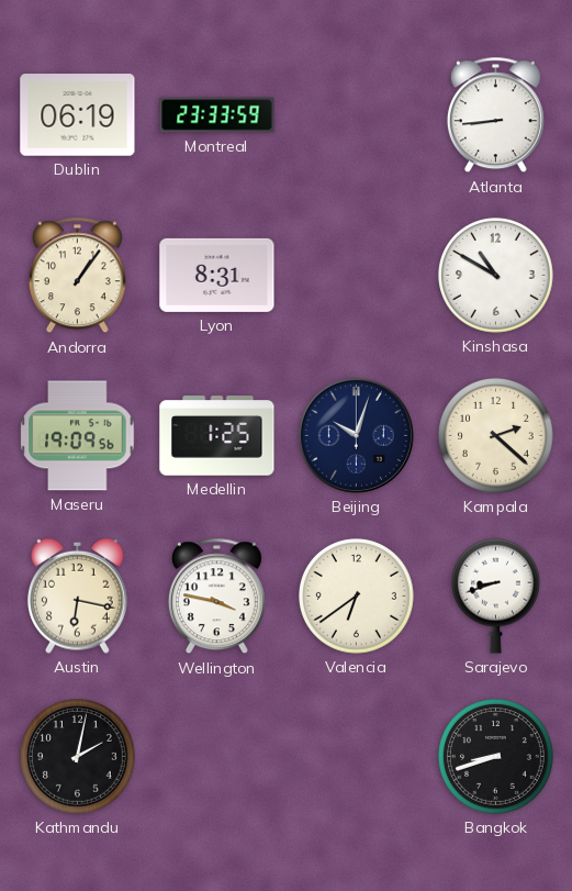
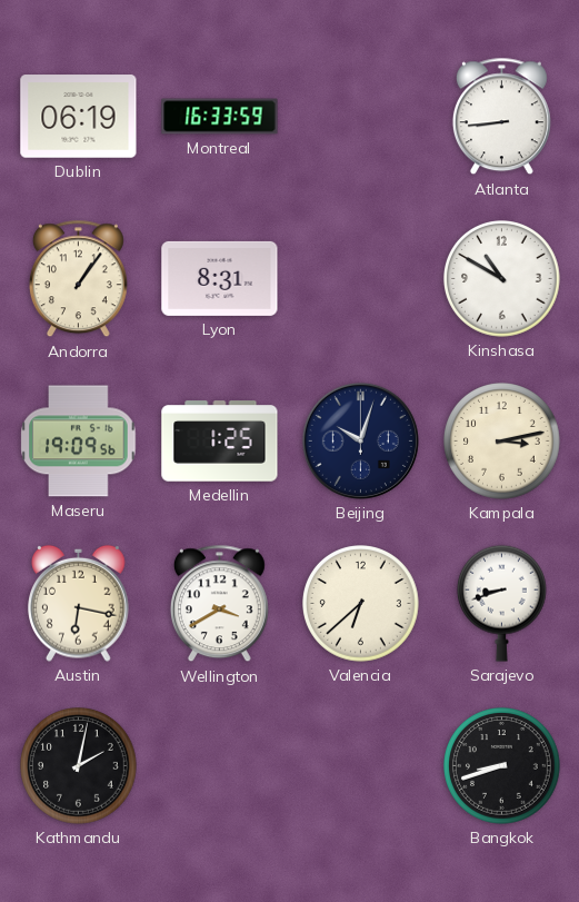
Montreal: 23:33 -> 16:33 (220, 117)
Kampala: 2:22 -> 3:13 (502, 442)
Wellington: 3:47 -> 3:40 (219, 604)
Valencia: 6:39 -> 6:38 (361, 604)
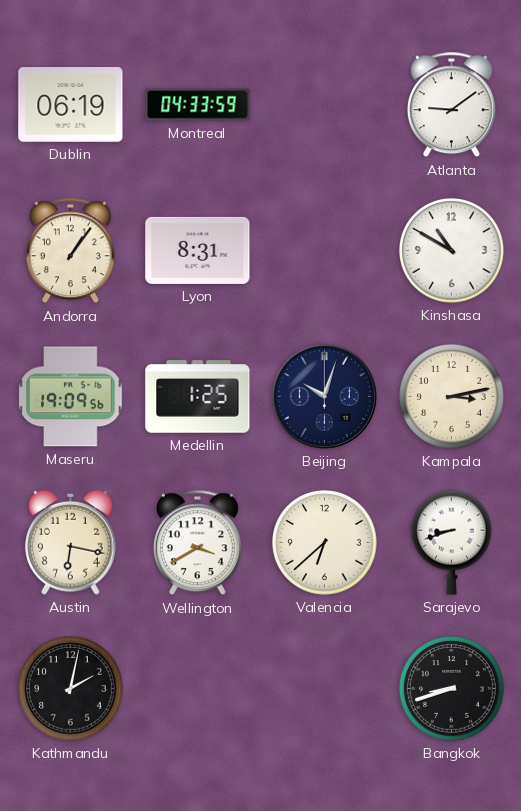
Montreal: 16:33 -> 04:33 (198, 105)
Atlanta: 8:44 -> 9:09 (451, 105)
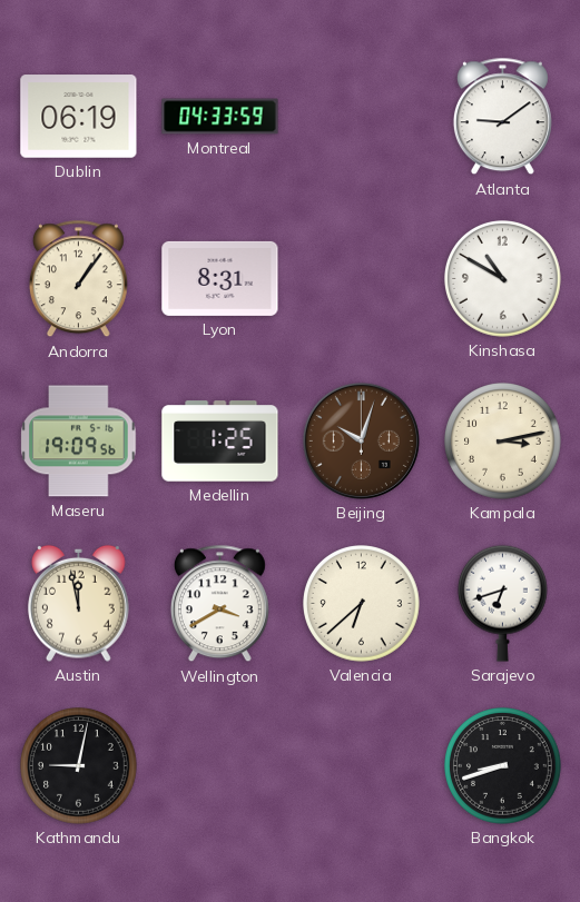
Beijing dial: navy -> brown (361, 440)
Austin: 6:17 -> 11:58 (79, 603)
Sarajevo: 8:42 -> 6:42 (502, 603)
Kathmandu: 2:02 -> 9:02 (79, 766)
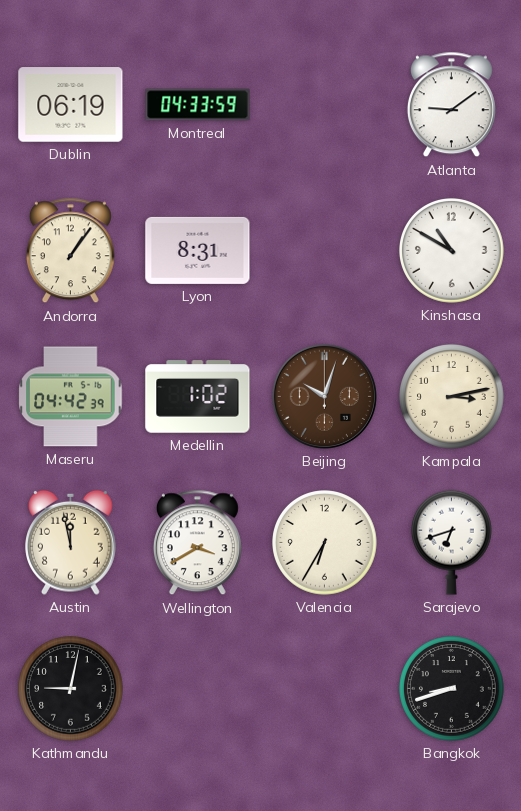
Maseru: 19:09 -> 04:42 (71, 397)
Medellin: 1:25 -> 1:02 (198, 397)
Valencia: 6:38 -> 6:35 (325, 543)
